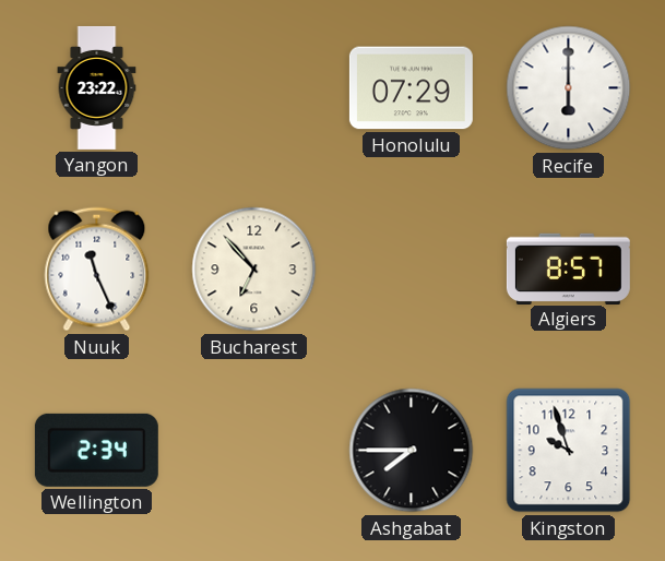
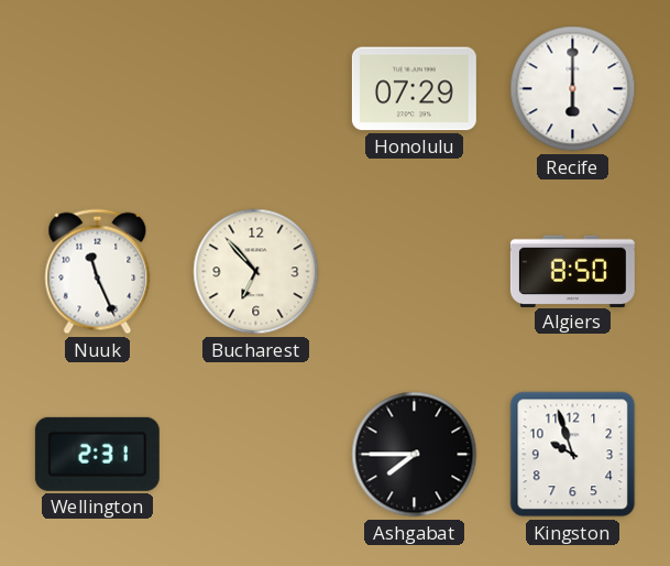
Yangon: 23:22 -> none (97, 87)
Algiers: 8:57 -> 8:50 (572, 271)
Wellington: 2:34 -> 2:31 (97, 454)
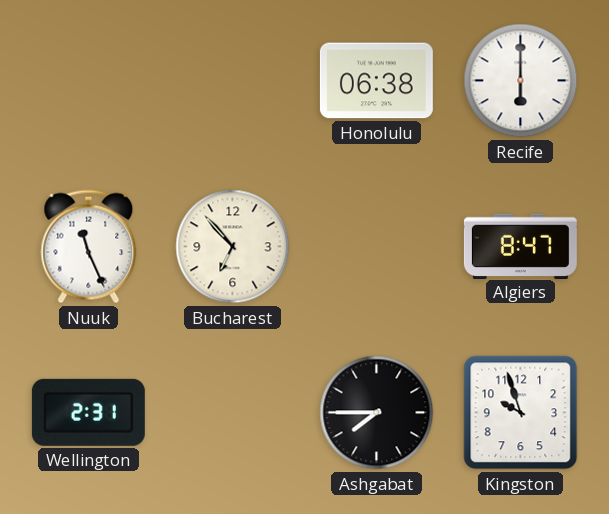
Honolulu: 07:29 -> 06:38 (376, 81)
Algiers: 8:50 -> 8:47 (520, 246)
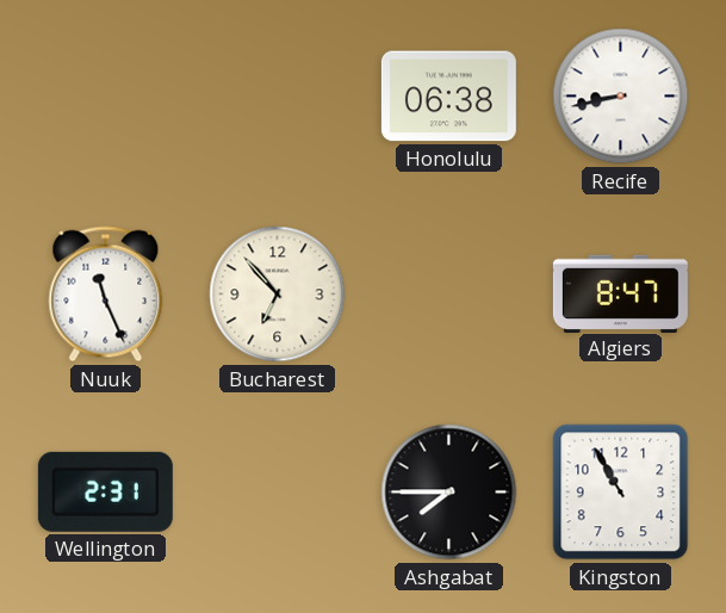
Recife: 6:00 -> 8:43 (621, 97)
Kingston: 9:57 -> 10:55 (621, 493)
